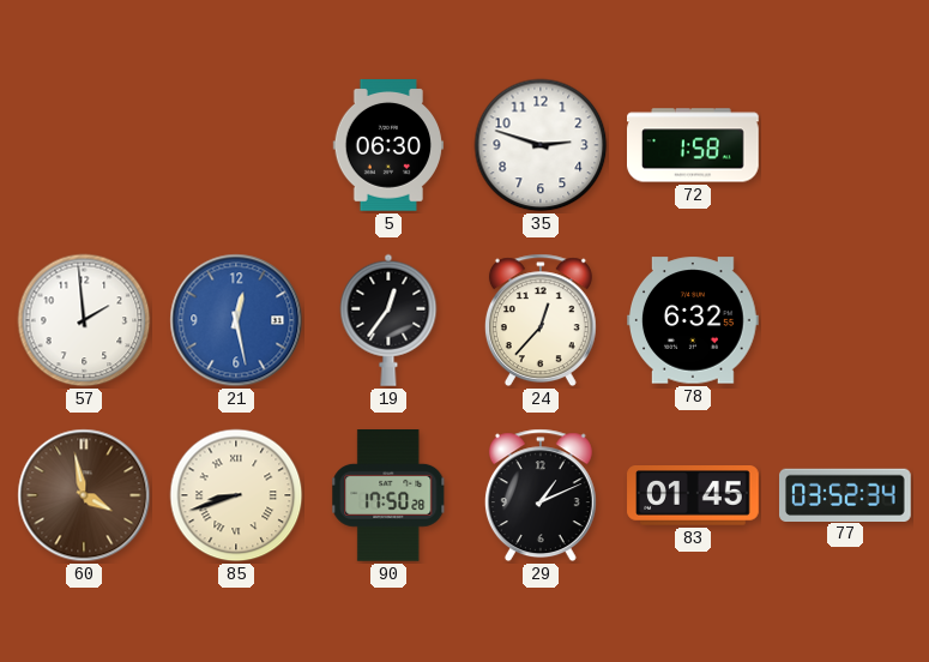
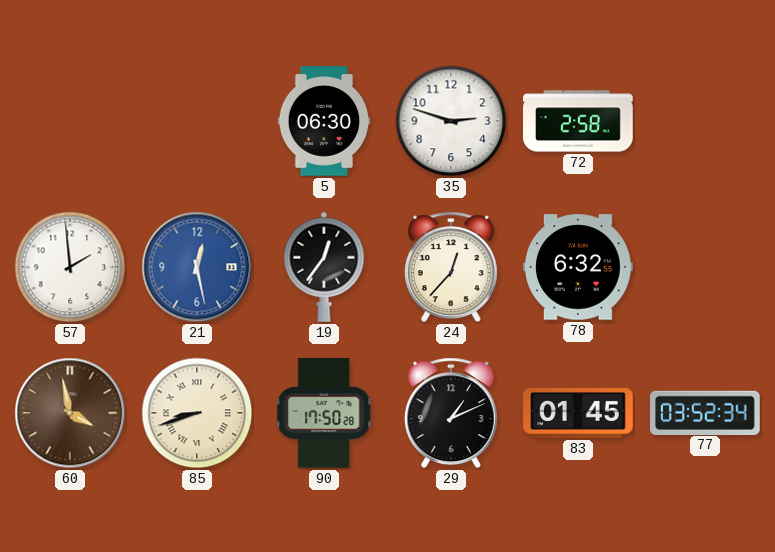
72: 1:58 -> 2:58 (579, 121)
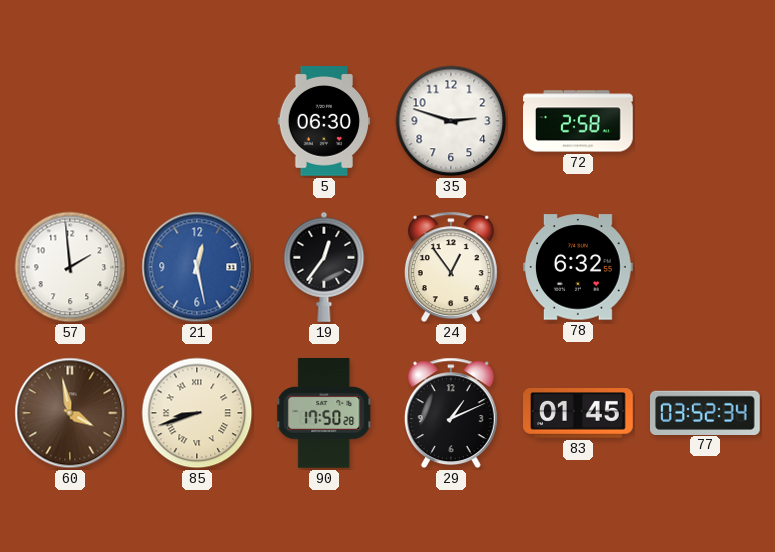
24: 12:37 -> 12:54 (451, 267)
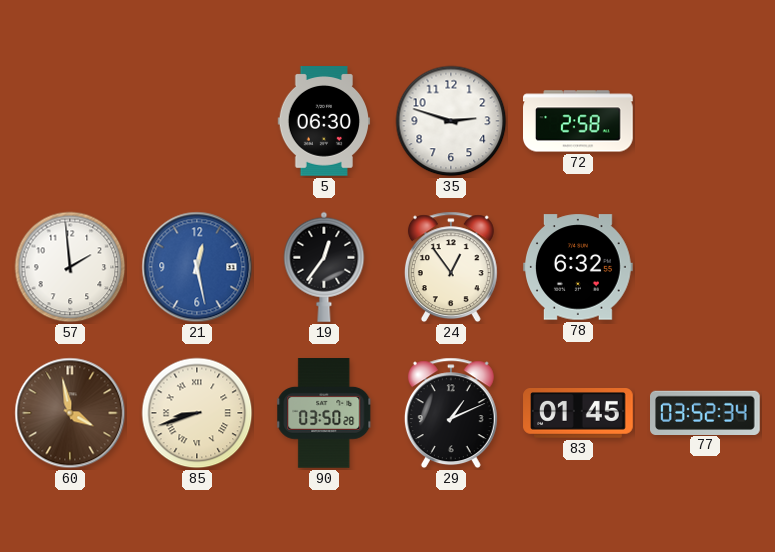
90: 17:50 -> 03:50 (324, 414)
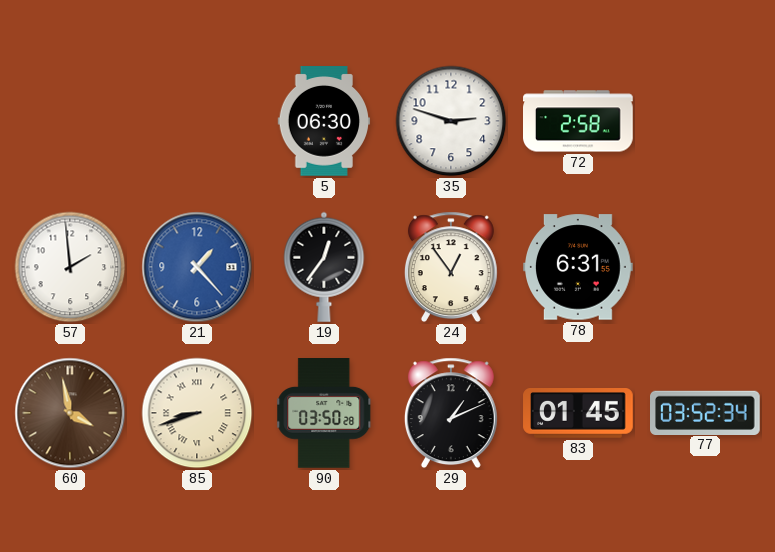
21: 12:28 -> 1:23 (197, 267)
78: 6:32 -> 6:31 (579, 267)
